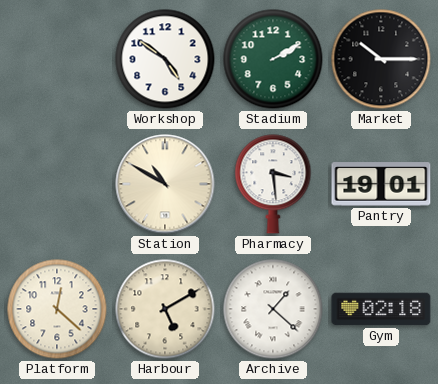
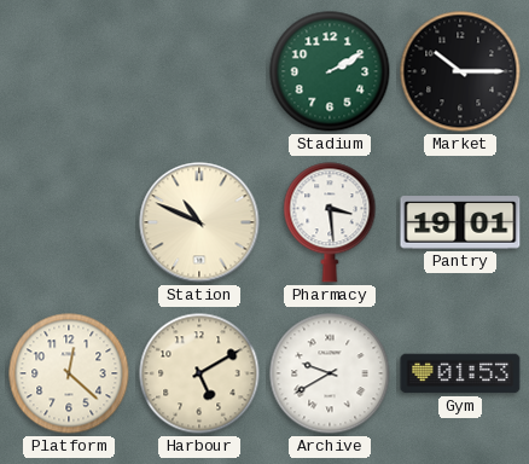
Workshop: 4:51 -> none (165, 59)
Station: 10:50 -> 10:49 (199, 222)
Archive: 1:22 -> 9:40 (330, 373)
Gym: 02:18 -> 01:53 (460, 373)
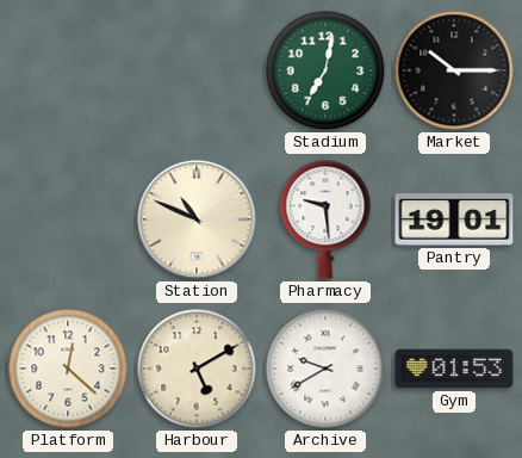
Stadium: 2:10 -> 7:02 (325, 70)
Pharmacy: 3:29 -> 9:29 (325, 219)
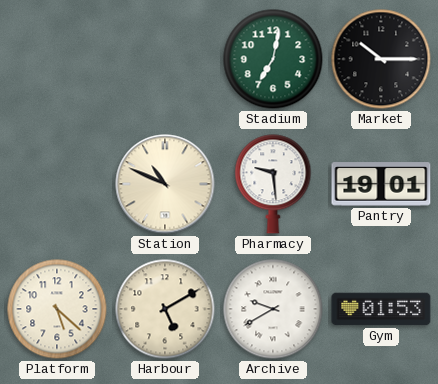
Platform: 12:22 -> 5:22 (57, 309)
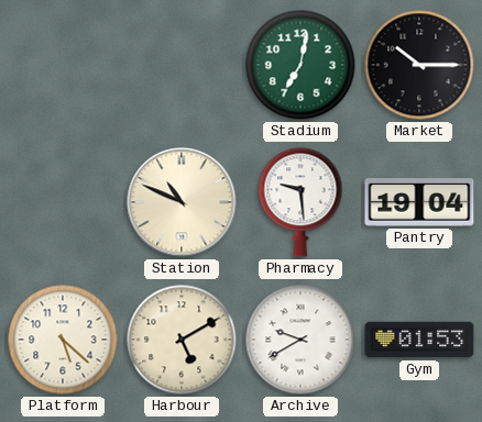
Pantry: 19:01 -> 19:04 (419, 202)
